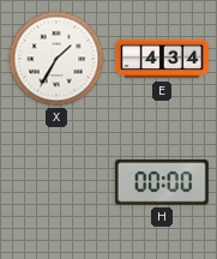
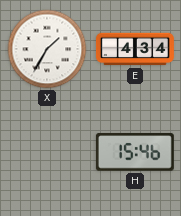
H: 00:00 -> 15:46 (135, 152)
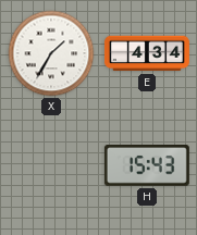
H: 15:46 -> 15:43 (147, 165)
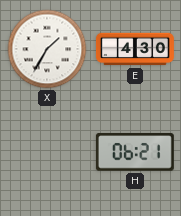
E: 4:34 -> 4:30 (135, 49)
H: 15:43 -> 06:21 (135, 152)
